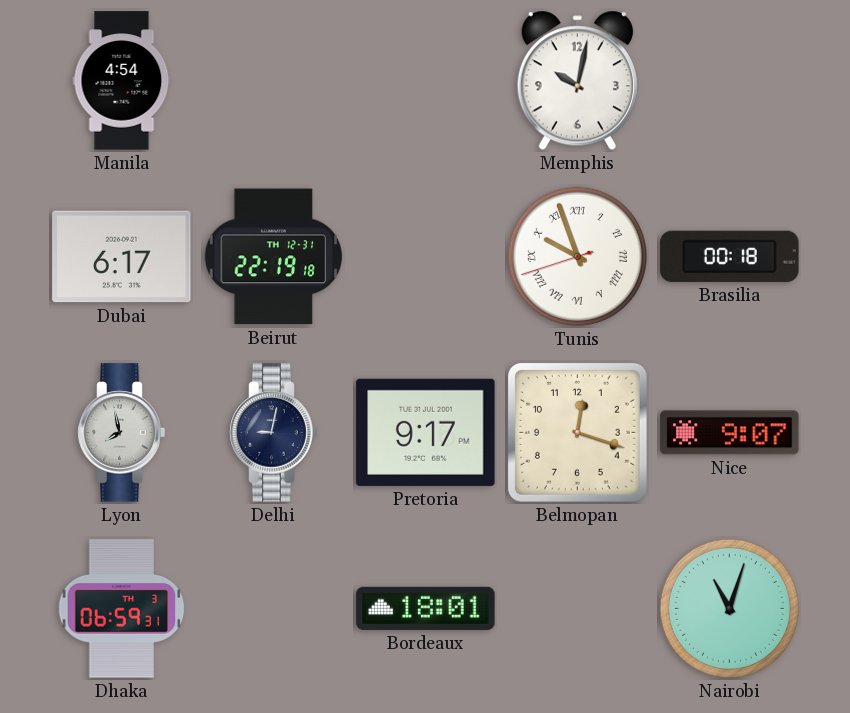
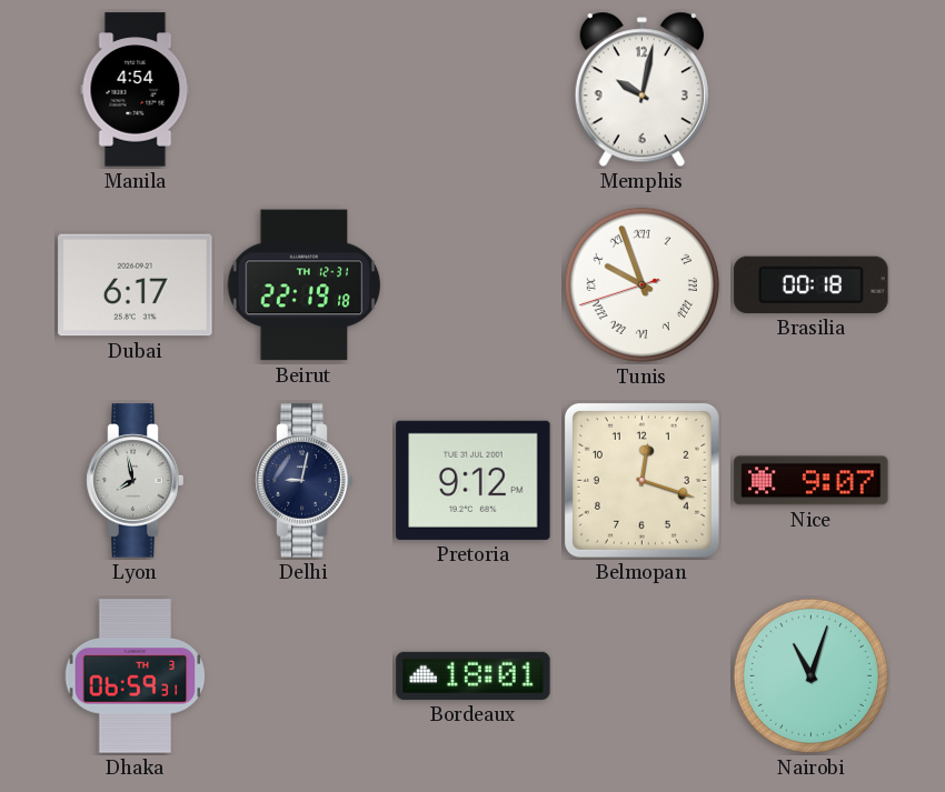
Pretoria: 9:17 -> 9:12 (474, 480)
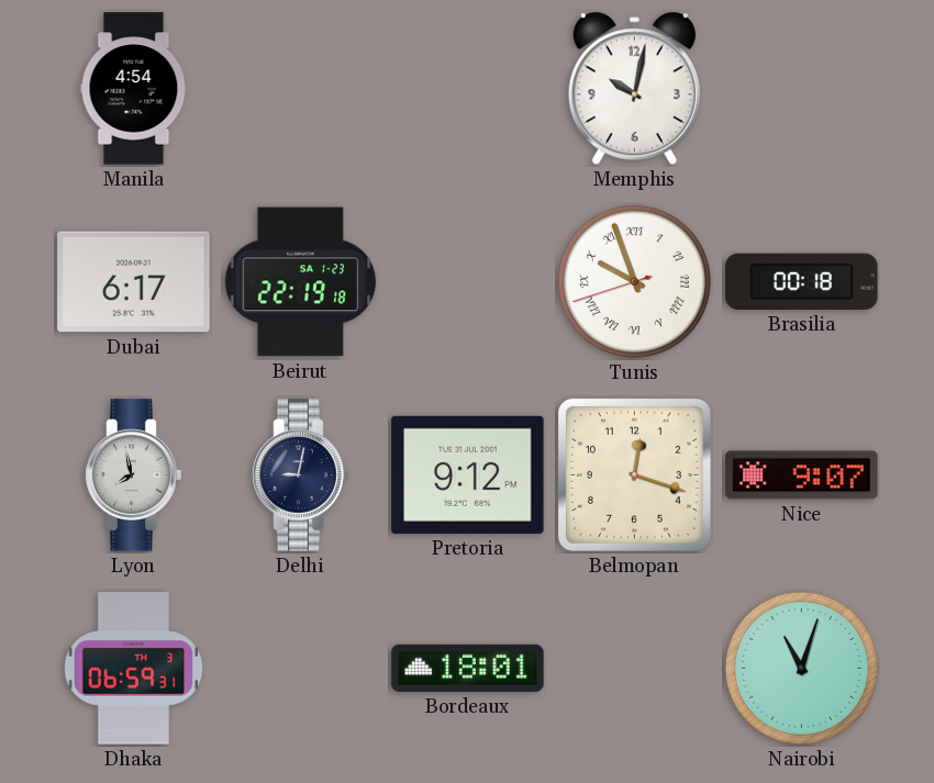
Beirut date: TH 12-31 -> SA 1-23 (301, 282)
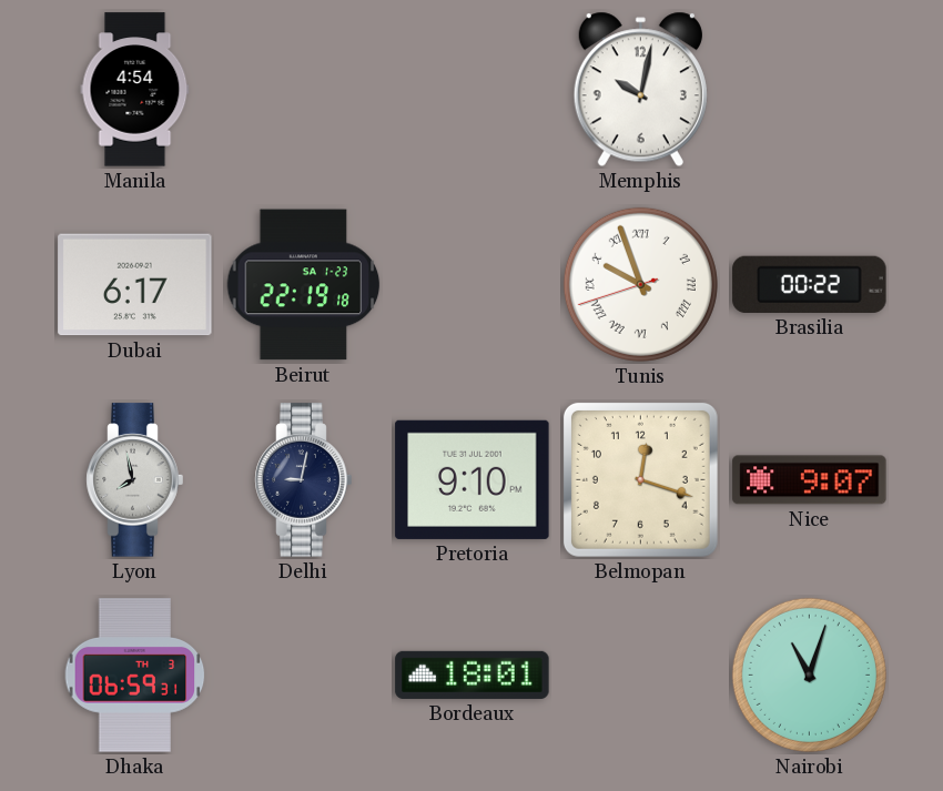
Brasilia: 00:18 -> 00:22 (810, 284)
Pretoria: 9:12 -> 9:10 (473, 479)
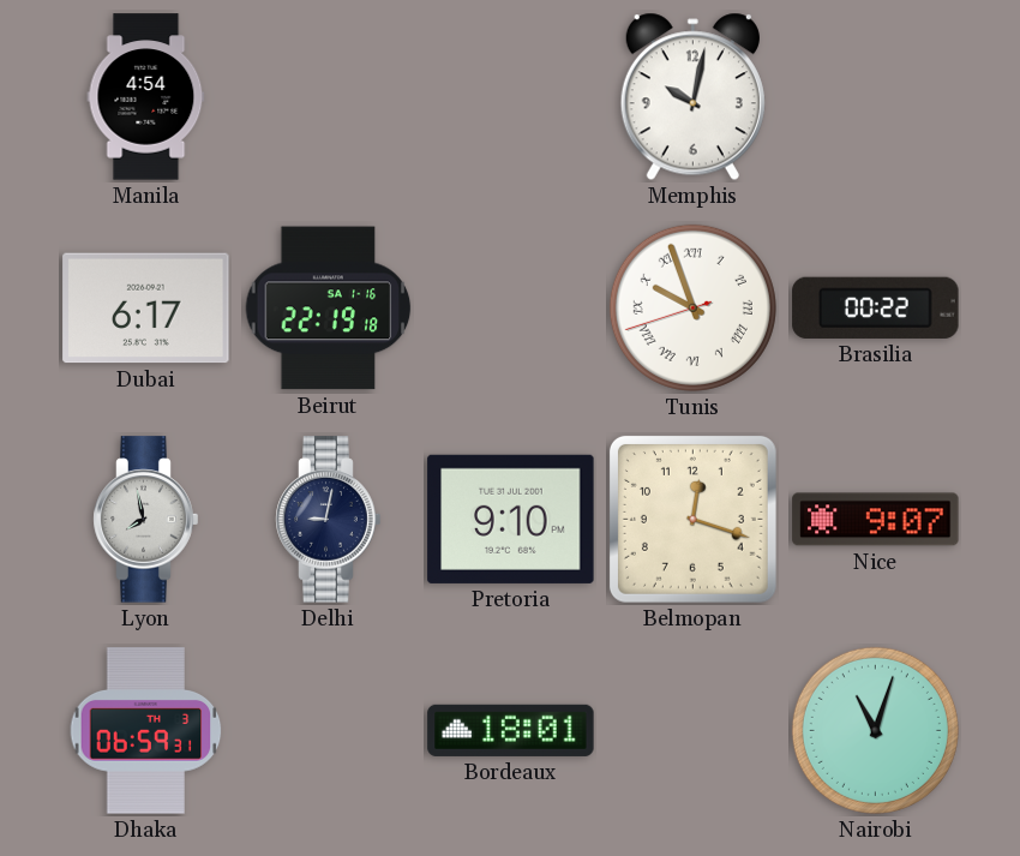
Beirut date: SA 1-23 -> SA 1-16 (329, 309)
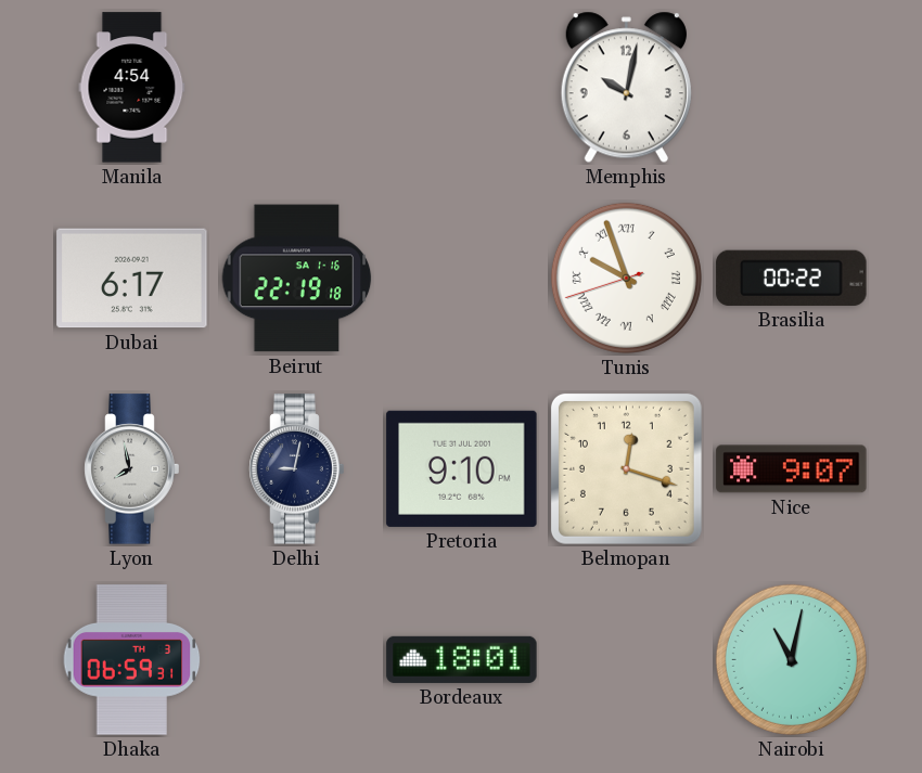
Nairobi: 11:03 -> 11:02 (791, 659)
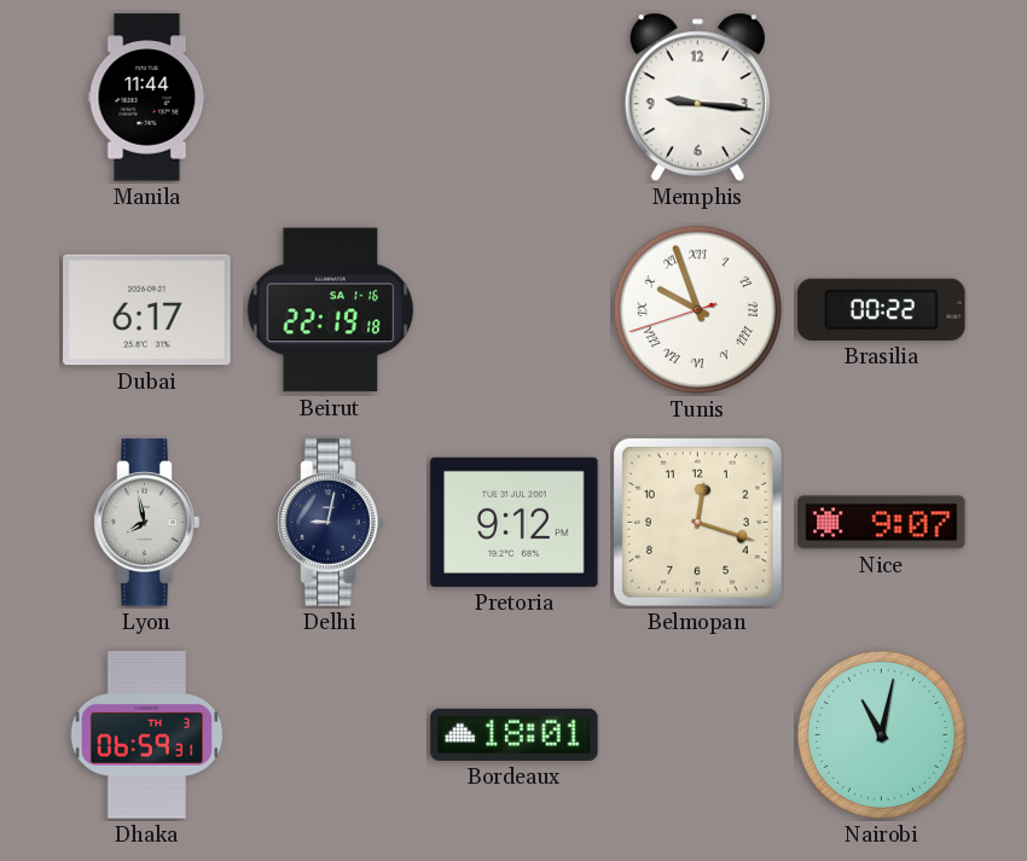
Manila: 4:54 -> 11:44 (147, 98)
Memphis: 10:02 -> 9:16 (697, 98)
Pretoria: 9:10 -> 9:12 (515, 522)
